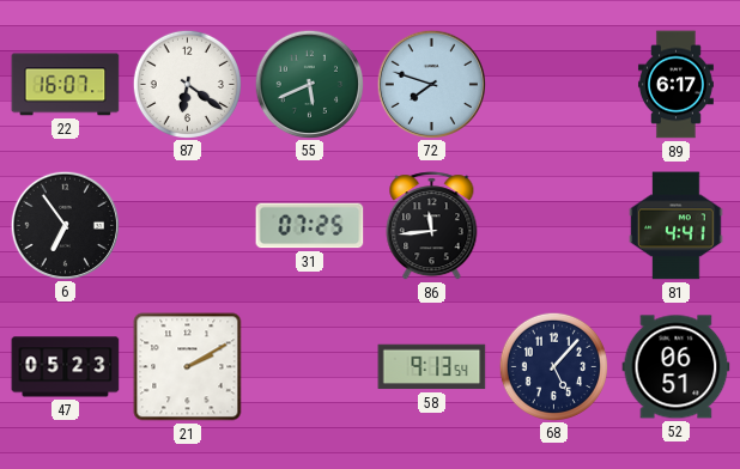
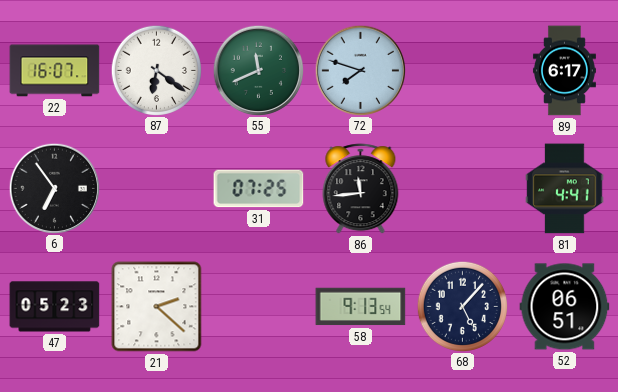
55: 5:41 -> 11:41 (258, 70)
21: 2:10 -> 2:22 (157, 307)
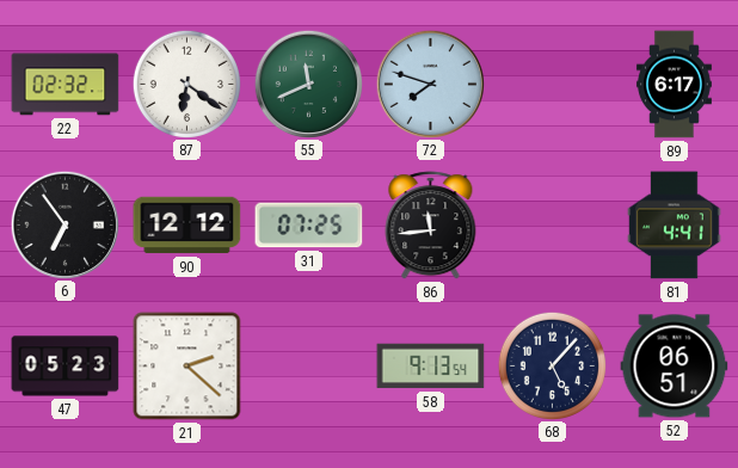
22: 16:07 -> 02:32 (66, 85)
90: none -> 12:12 (187, 226)
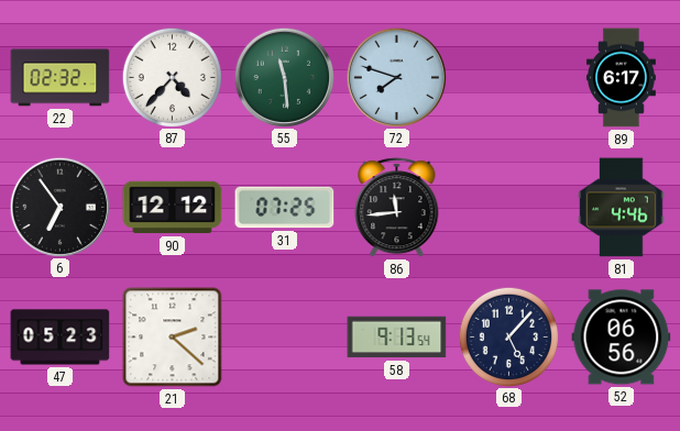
87: 6:21 -> 4:37 (172, 77)
55: 11:41 -> 11:29 (284, 77)
81: 4:41 -> 4:46 (622, 208)
52: 06:51 -> 06:56 (622, 338)
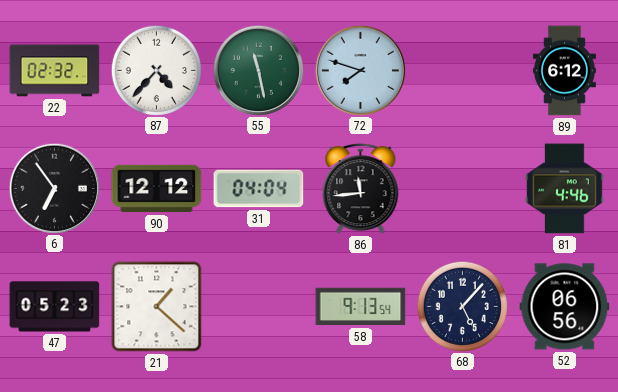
55: 11:29 -> 11:28 (258, 70)
89: 6:17 -> 6:12 (564, 71)
31: 07:25 -> 04:04 (259, 189)
21: 2:22 -> 1:22 (157, 307)
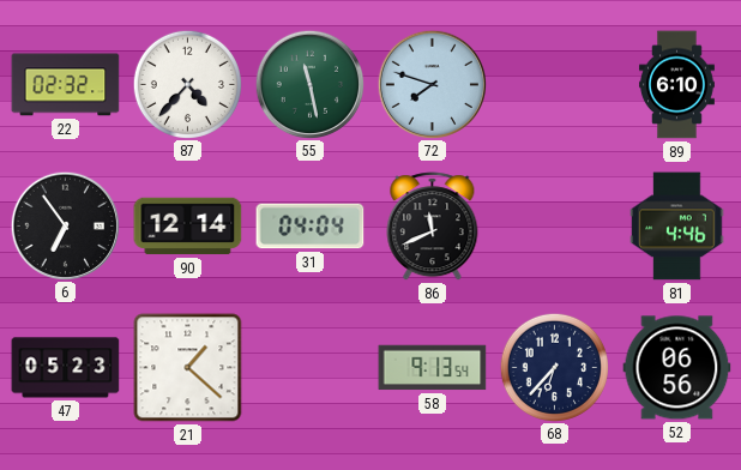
89: 6:12 -> 6:10 (676, 85)
90: 12:12 -> 12:14 (188, 227)
86: 11:44 -> 11:41 (433, 227)
68: 5:07 -> 6:37 (554, 367)
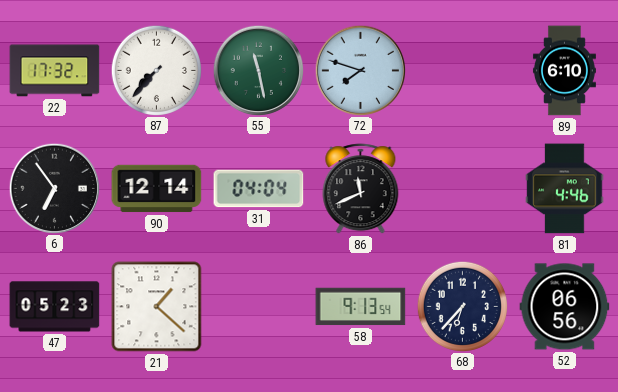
22: 02:32 -> 17:32 (55, 71)
87: 4:37 -> 7:37 (156, 70)
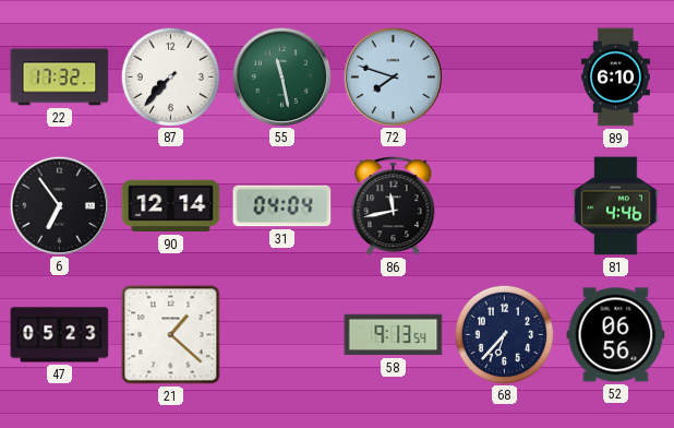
86: 11:41 -> 11:43 (394, 206)
